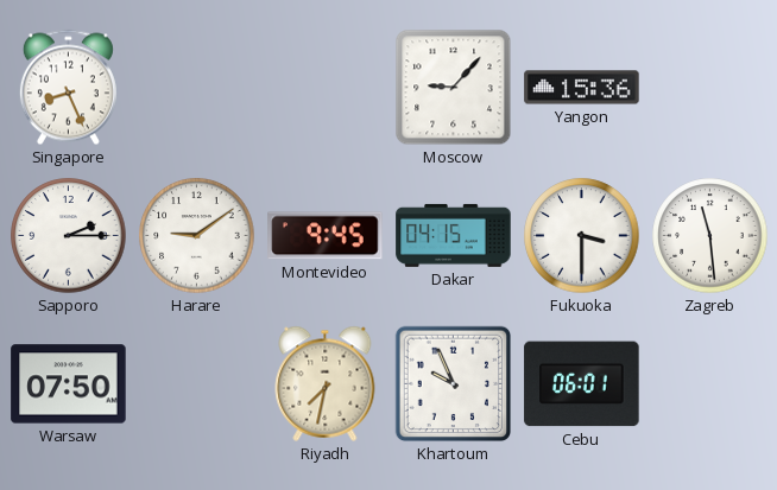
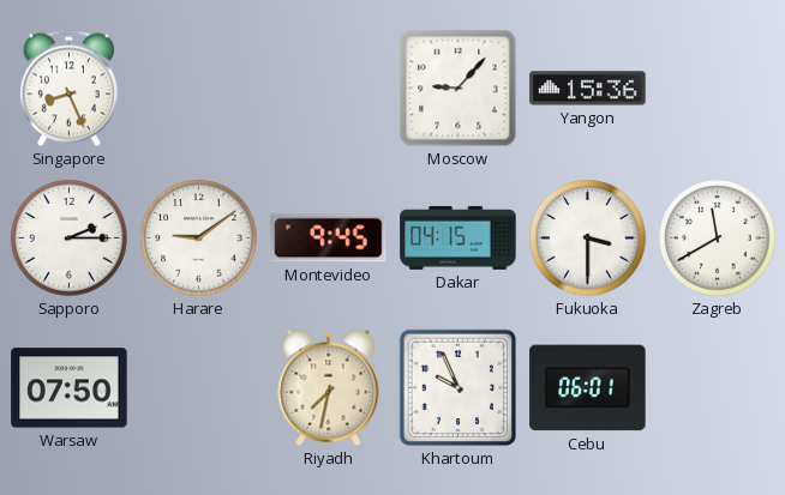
Zagreb: 11:29 -> 11:40 (718, 239)
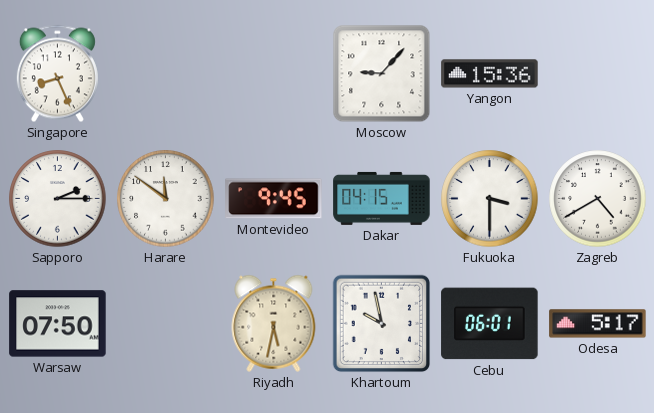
Harare: 9:09 -> 11:51 (166, 199)
Zagreb: 11:40 -> 4:40 (598, 199)
Riyadh: 7:32 -> 5:32 (274, 323)
Khartoum: 9:56 -> 9:58 (382, 324)
Odesa: none -> 5:17 (598, 324)
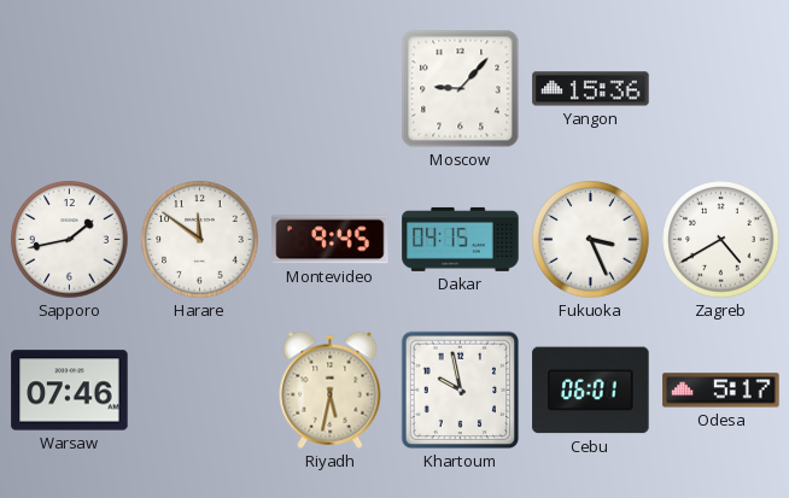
Singapore: 8:26 -> none (57, 74)
Sapporo: 2:15 -> 1:43 (70, 240)
Fukuoka: 3:30 -> 3:26 (591, 240)
Warsaw: 07:50 -> 07:46 (70, 391)
